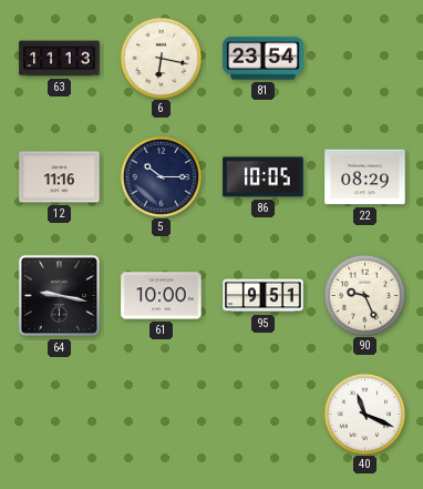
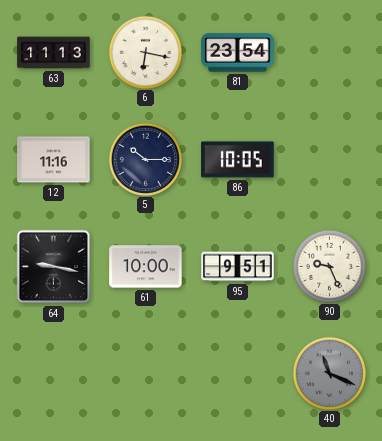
22: 08:29 -> none (365, 177)
40 dial: white -> grey (329, 373)
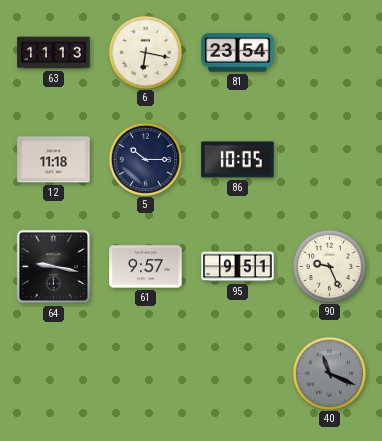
12: 11:16 -> 11:18 (54, 160)
61: 10:00 -> 9:57 (146, 267)
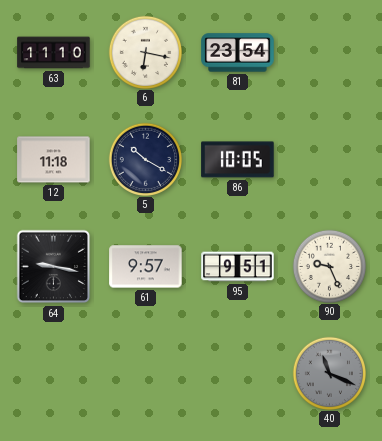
63: 11:13 -> 11:10 (54, 53)
5: 10:15 -> 10:20 (145, 159)
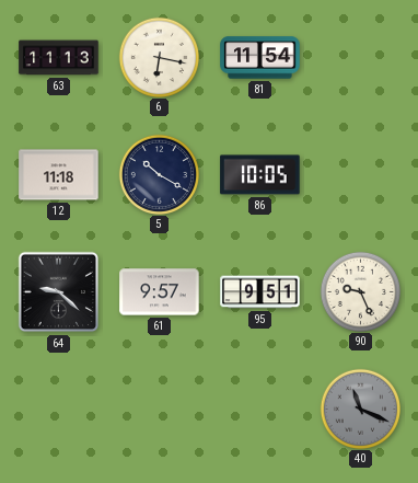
63: 11:10 -> 11:13 (59, 58)
81: 23:54 -> 11:54 (260, 58)
64: 9:17 -> 9:22 (59, 292)
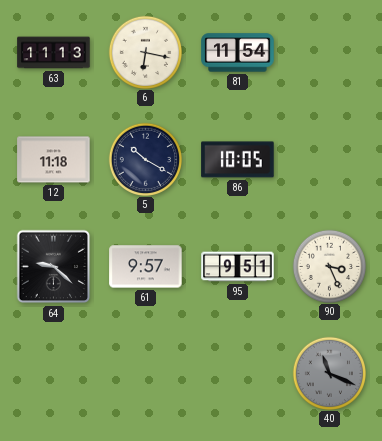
90: 9:26 -> 3:26 (329, 266)
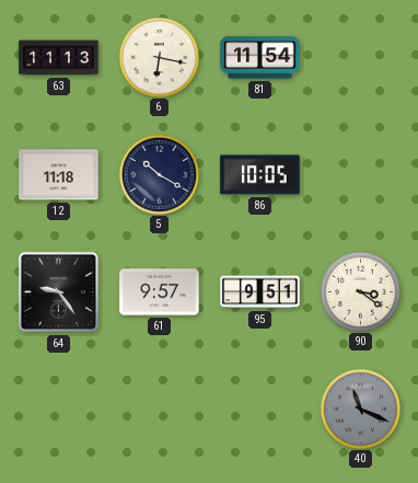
64: 9:22 -> 9:24 (59, 292)
90: 3:26 -> 3:21 (360, 291)
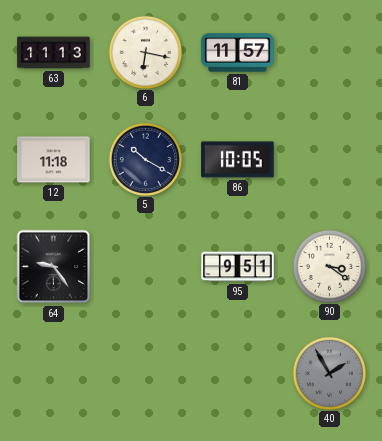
81: 11:54 -> 11:57 (238, 53)
61: 9:57 -> none (160, 292)
40: 11:19 -> 1:55 (329, 373)
